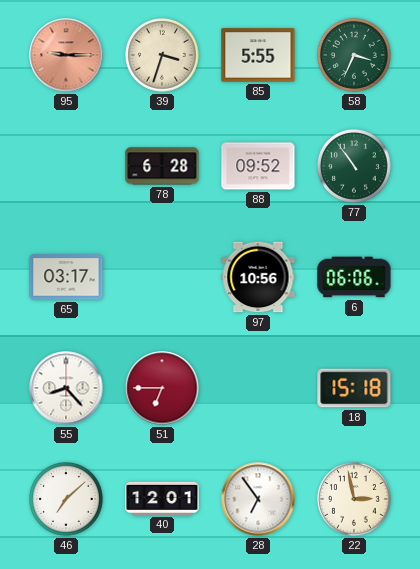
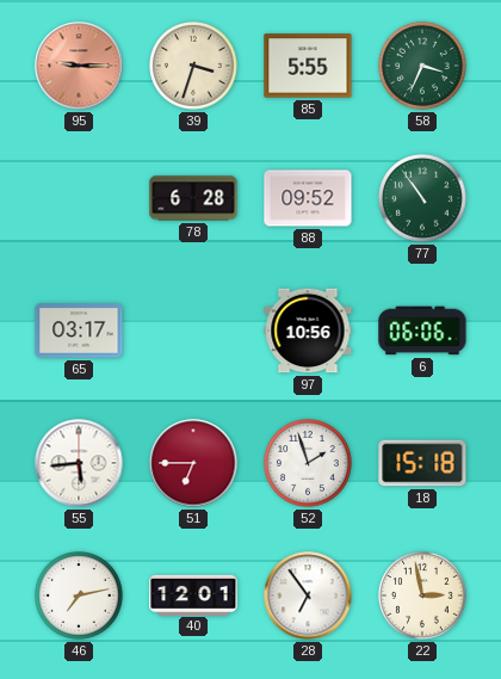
55: 8:23 -> 5:44 (79, 463)
52: none -> 1:57 (309, 464)
46: 7:08 -> 7:13 (80, 597)
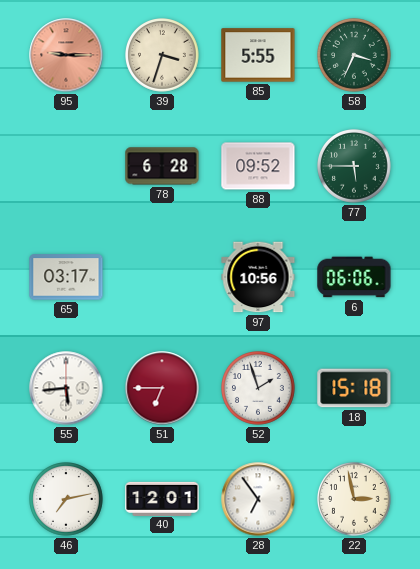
77: 10:54 -> 5:45 (355, 167)
